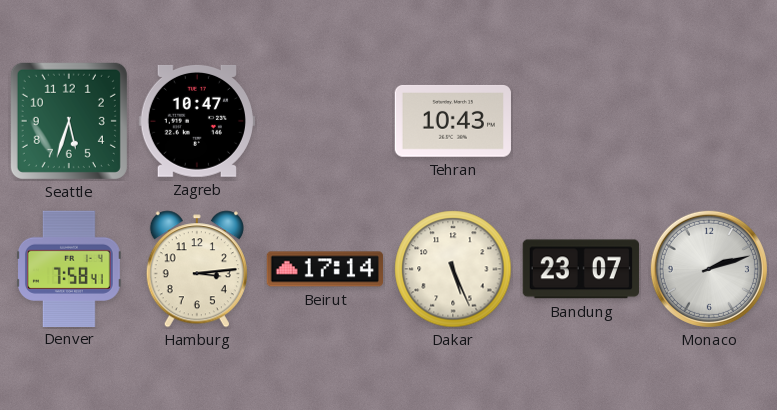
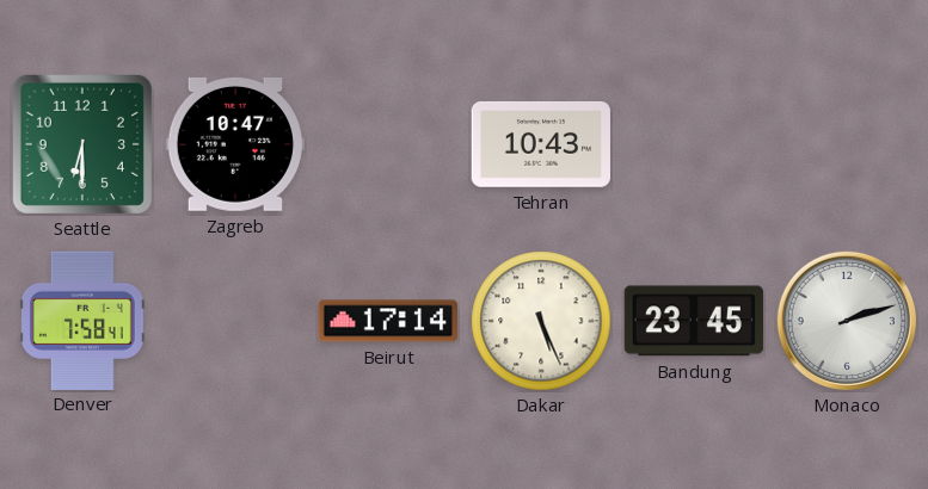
Seattle: 5:33 -> 6:30 (82, 144)
Hamburg: 3:14 -> none (197, 269)
Bandung: 23:07 -> 23:45 (694, 321)
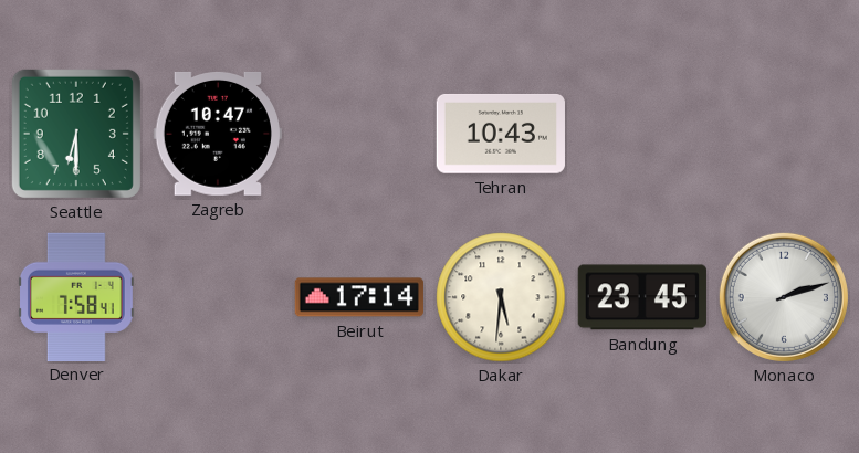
Dakar: 5:26 -> 5:31 (501, 297)
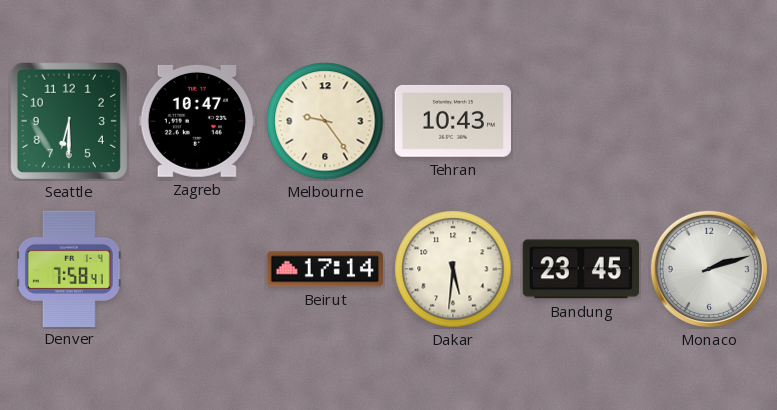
Melbourne: none -> 9:24 (325, 121)
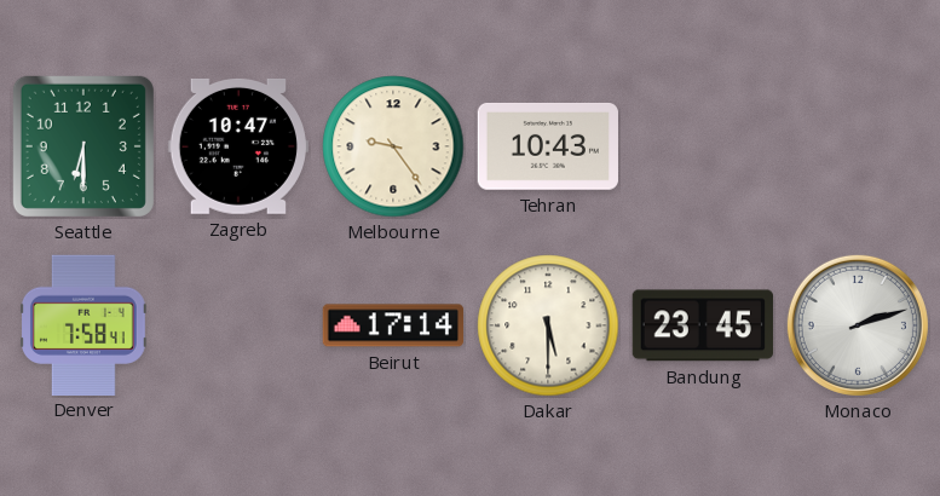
Dakar: 5:31 -> 5:30 (548, 325)
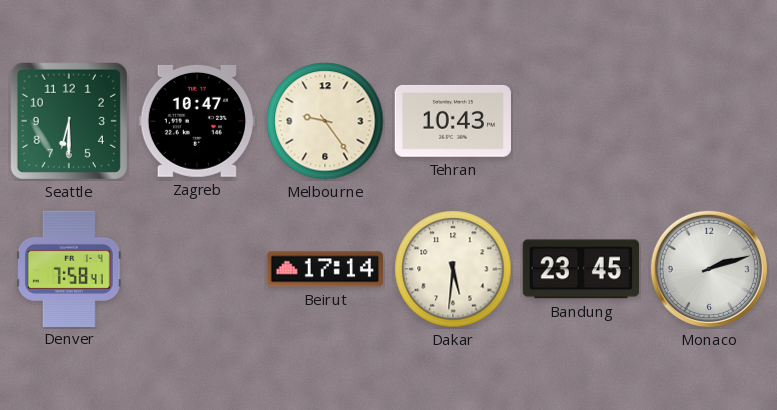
Dakar: 5:30 -> 5:31 (453, 269)
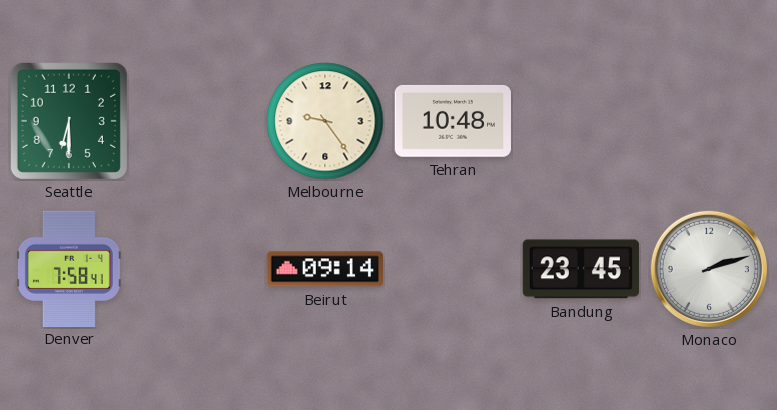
Zagreb: 10:47 -> none (197, 121)
Tehran: 10:43 -> 10:48 (453, 121)
Beirut: 17:14 -> 09:14 (325, 269)
Dakar: 5:31 -> none (453, 269)
